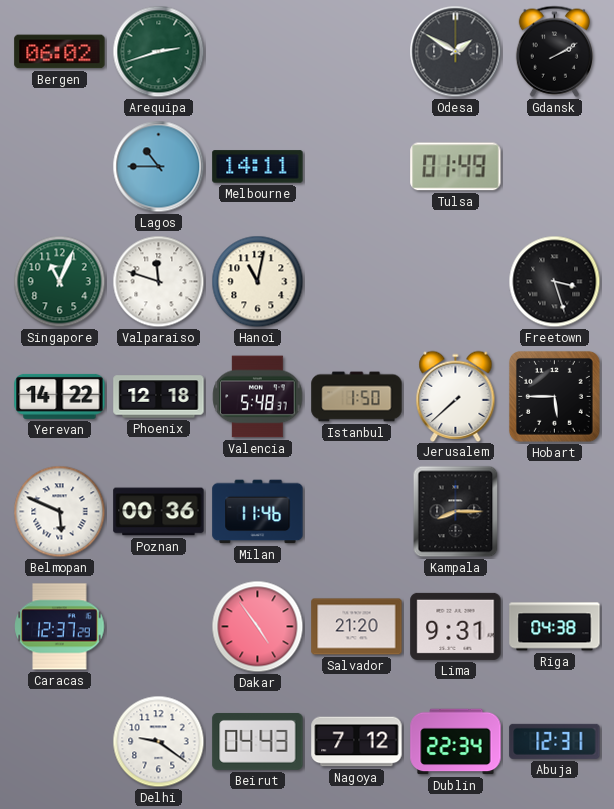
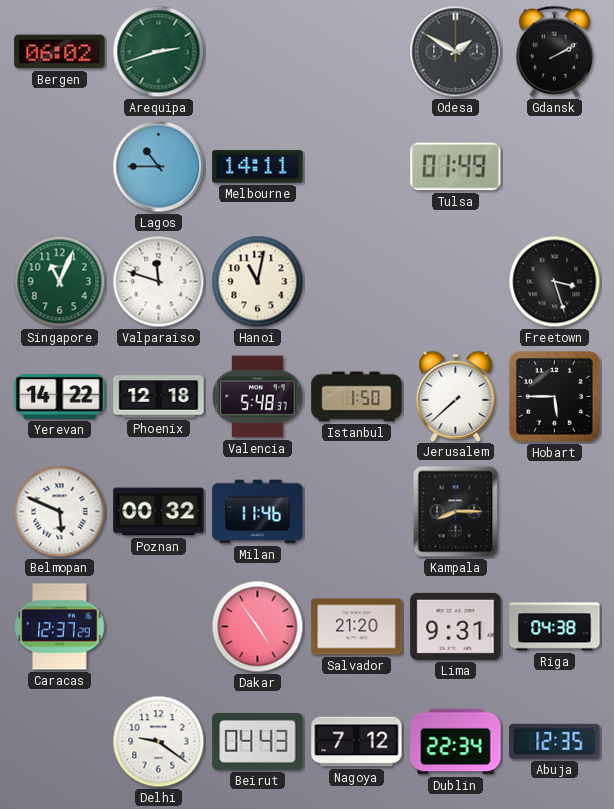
Poznan: 00:36 -> 00:32 (159, 512)
Abuja: 12:31 -> 12:35 (555, 741)
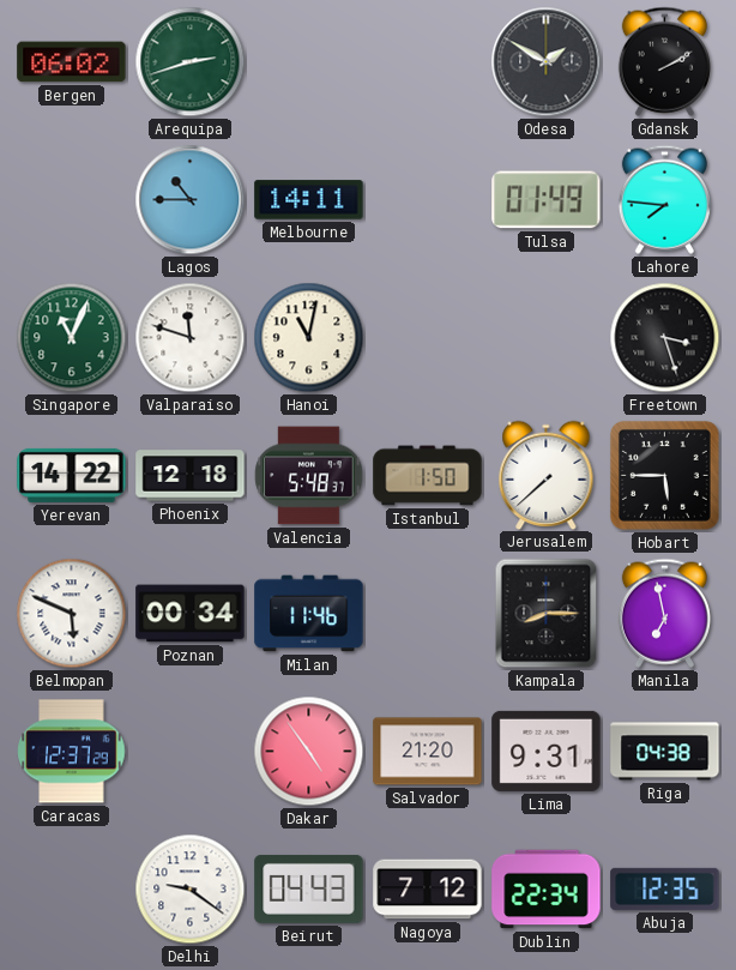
Lahore: none -> 7:46 (664, 199)
Poznan: 00:32 -> 00:34 (191, 614)
Manila: none -> 6:58 (664, 613)
